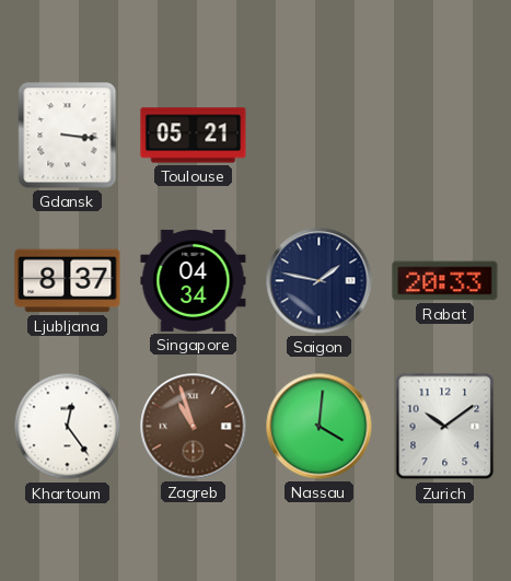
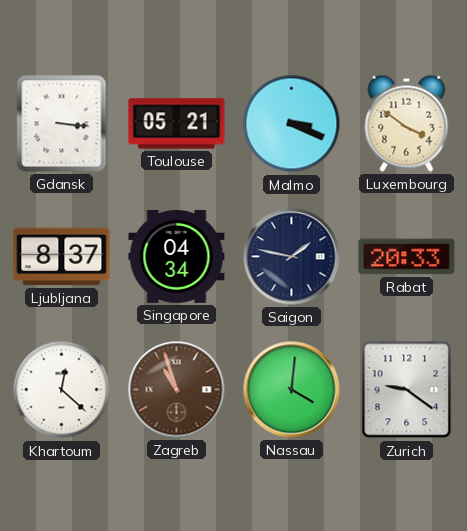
Malmo: none -> 3:19 (292, 124)
Luxembourg: none -> 3:51 (407, 123)
Khartoum: 12:24 -> 12:22 (62, 390)
Zurich: 10:09 -> 9:21 (407, 390)
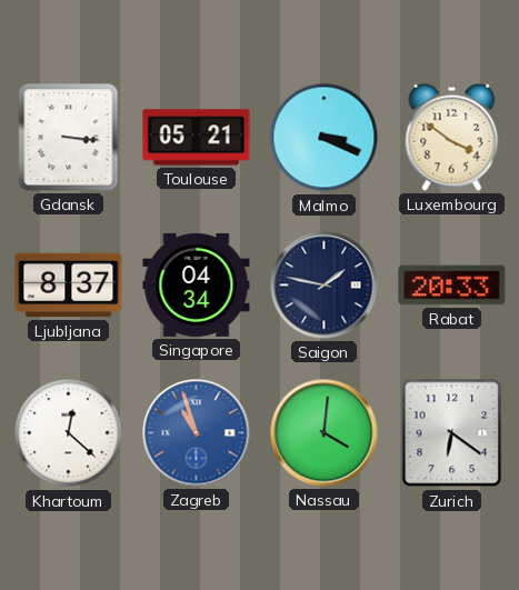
Zagreb dial: brown -> blue (197, 433)
Zurich: 9:21 -> 6:21 (452, 433)
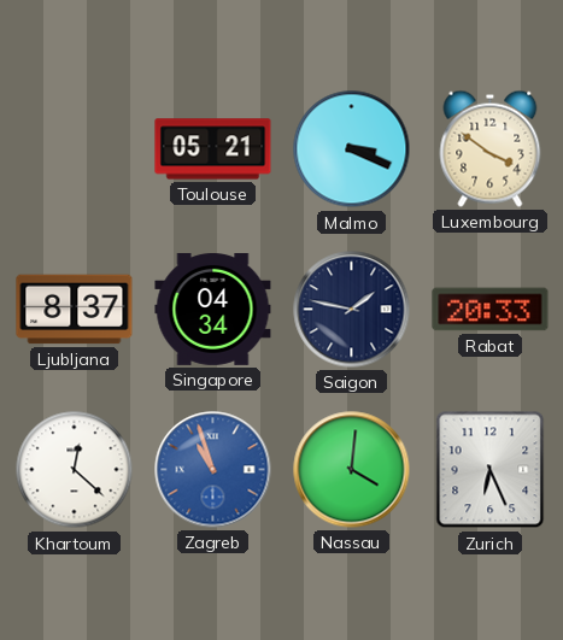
Gdansk: 3:16 -> none (69, 138)
Zurich: 6:21 -> 6:26 (491, 470)
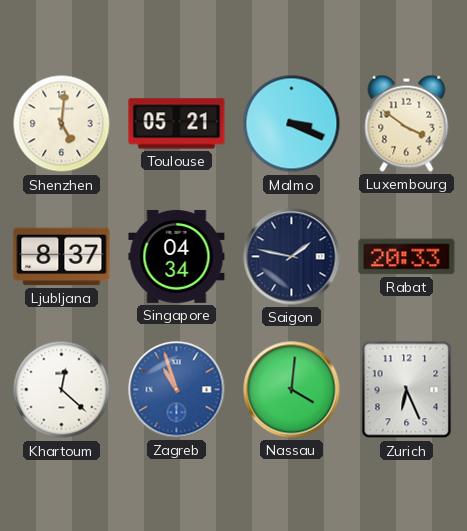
Shenzhen: none -> 5:01 (62, 124)
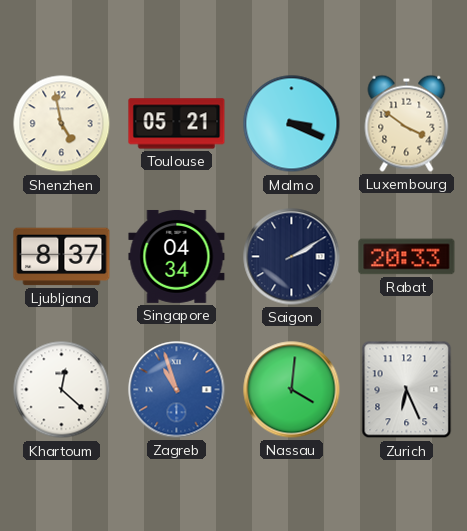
Shenzhen: 5:01 -> 4:58 (62, 124)
Saigon: 1:47 -> 2:10 (292, 257)
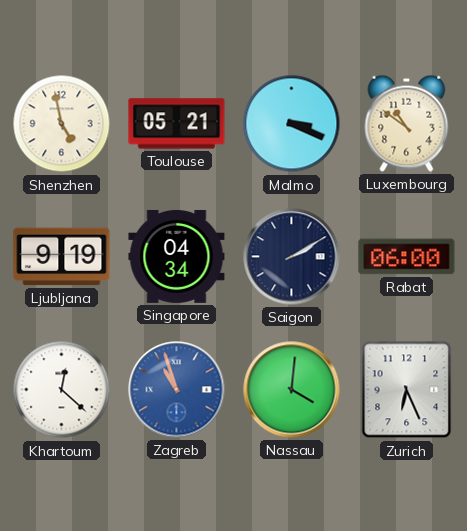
Luxembourg: 3:51 -> 10:51 (407, 123)
Ljubljana: 8:37 -> 9:19 (62, 257)
Rabat: 20:33 -> 06:00 (407, 257)
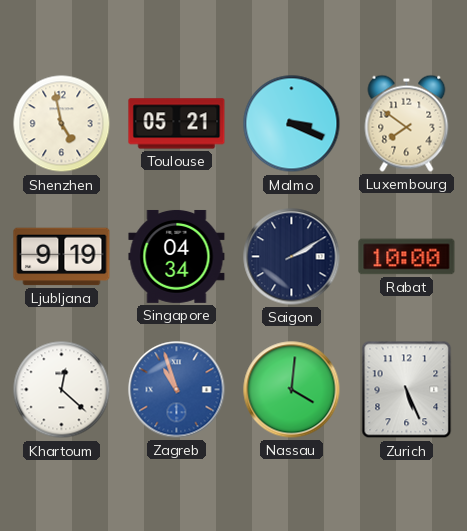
Luxembourg: 10:51 -> 7:51 (407, 123)
Rabat: 06:00 -> 10:00 (407, 257)
Zurich: 6:26 -> 5:26 (407, 390)
